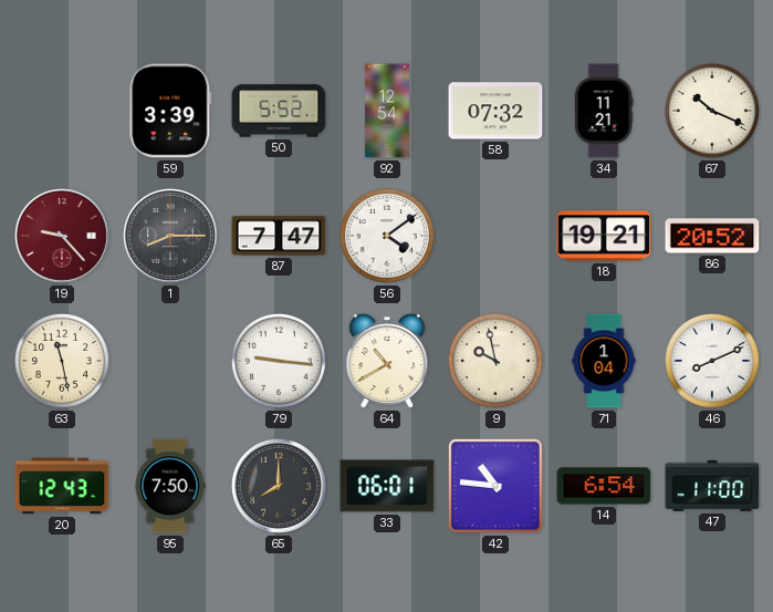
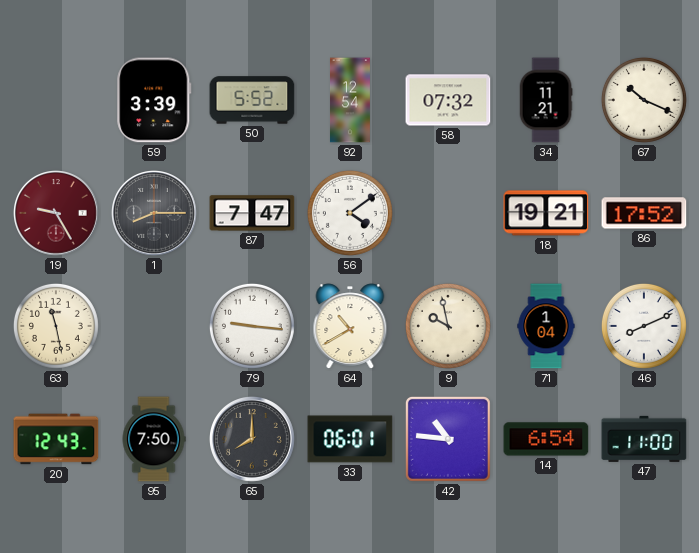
19: 9:23 -> 9:25 (57, 214)
86: 20:52 -> 17:52 (644, 213)
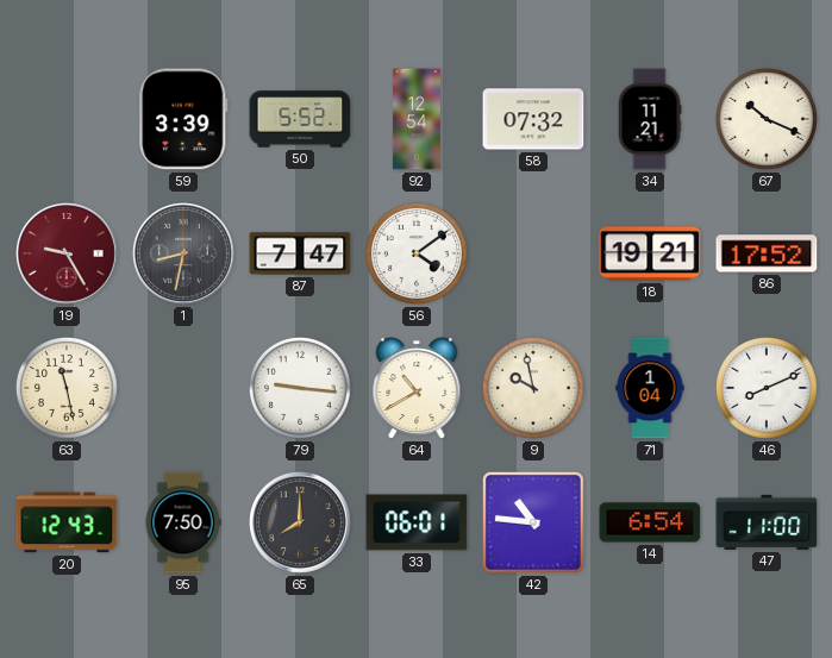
1: 8:15 -> 8:32 (184, 255)
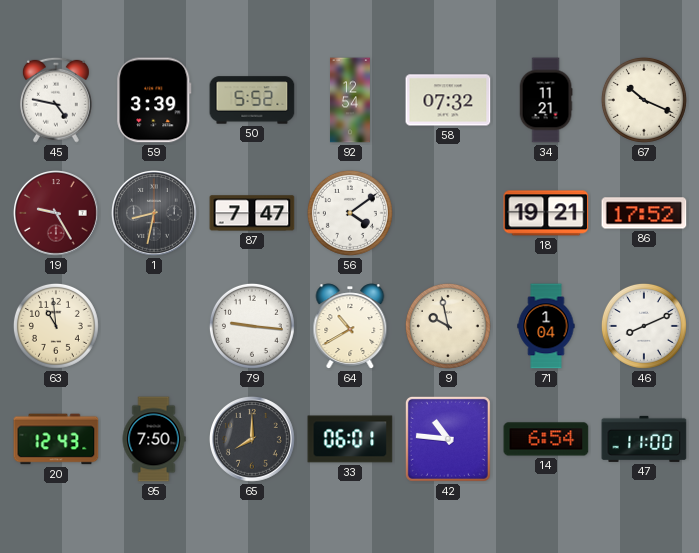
45: none -> 4:47 (56, 100)
63: 11:28 -> 10:59 (56, 326)
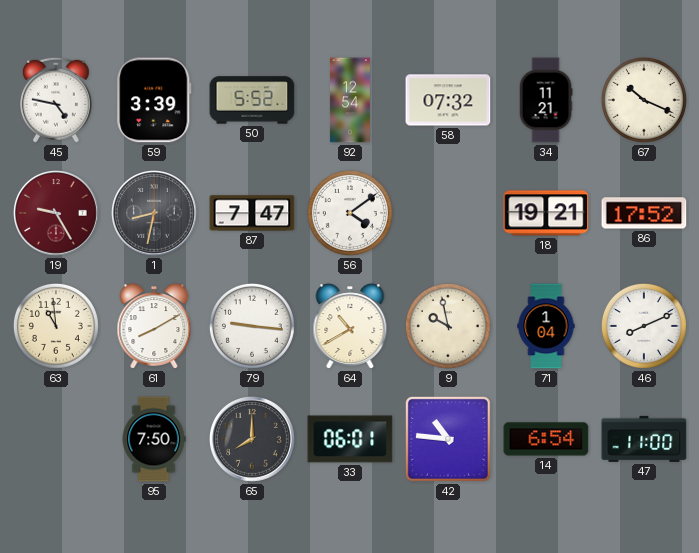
61: none -> 8:10 (154, 326)
20: 12:43 -> none (56, 439)
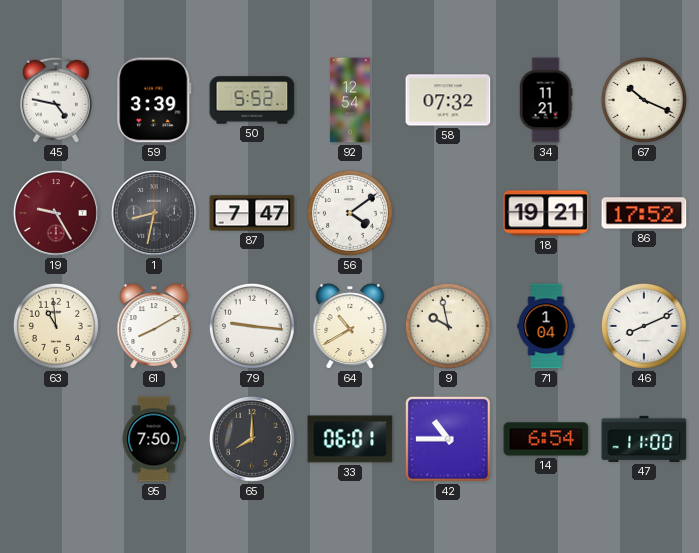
42: 10:46 -> 10:45 (448, 439)
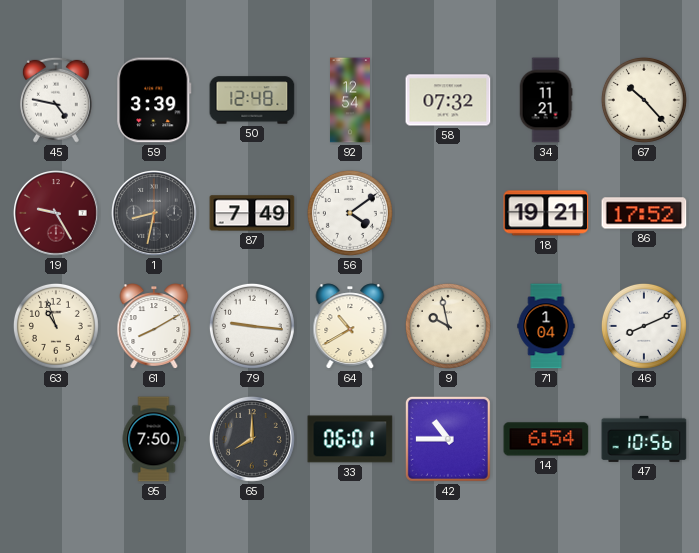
50: 5:52 -> 12:48 (252, 100)
67: 10:19 -> 10:23 (644, 100)
87: 7:47 -> 7:49 (252, 213)
63: 10:59 -> 10:57 (56, 326)
47: 11:00 -> 10:56 (644, 439)
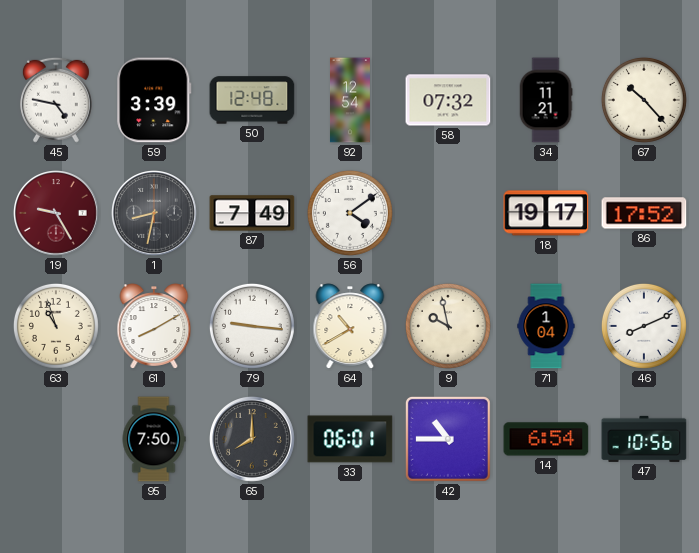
18: 19:21 -> 19:17 (546, 213)
